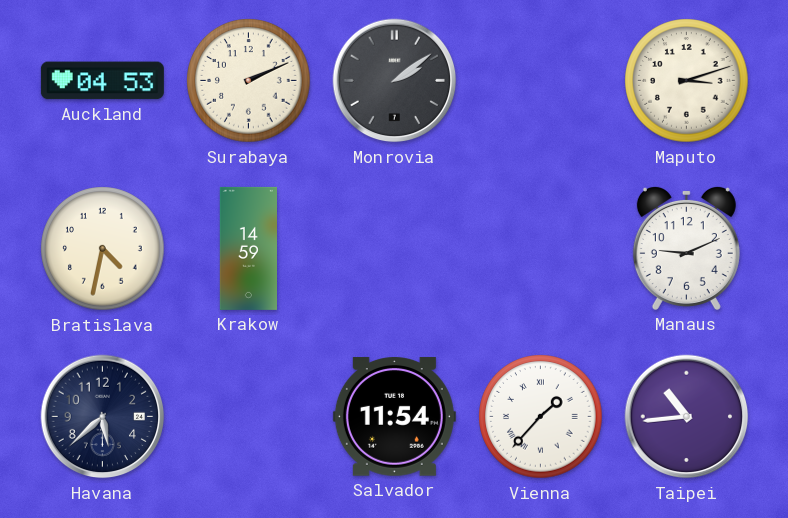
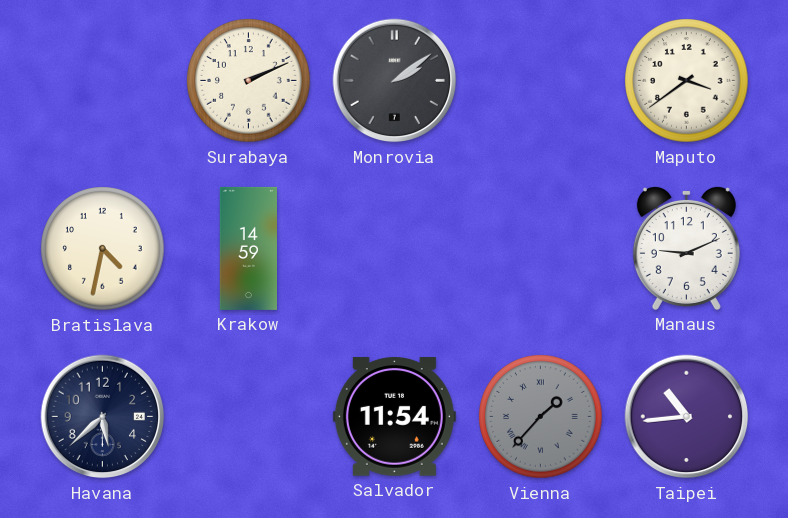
Auckland: 04:53 -> none (102, 81)
Maputo: 3:12 -> 3:39 (687, 81)
Vienna dial: white -> grey (541, 417)
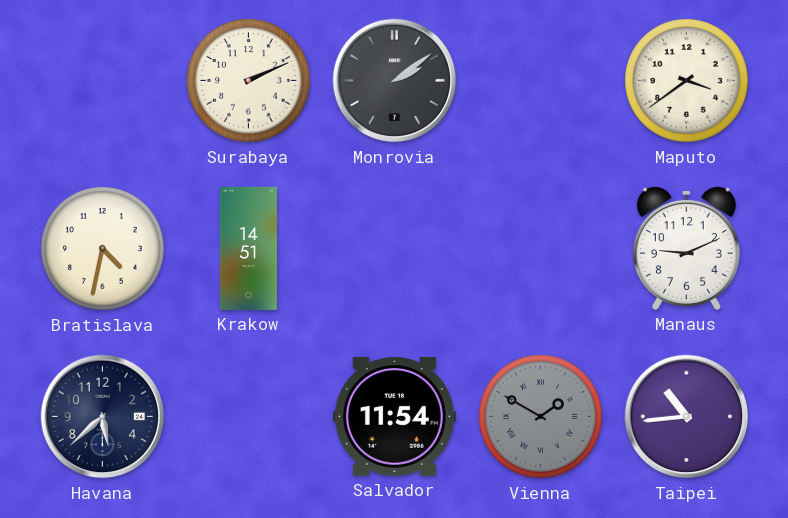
Krakow: 14:59 -> 14:51 (248, 248)
Vienna: 1:37 -> 1:50 (541, 417)
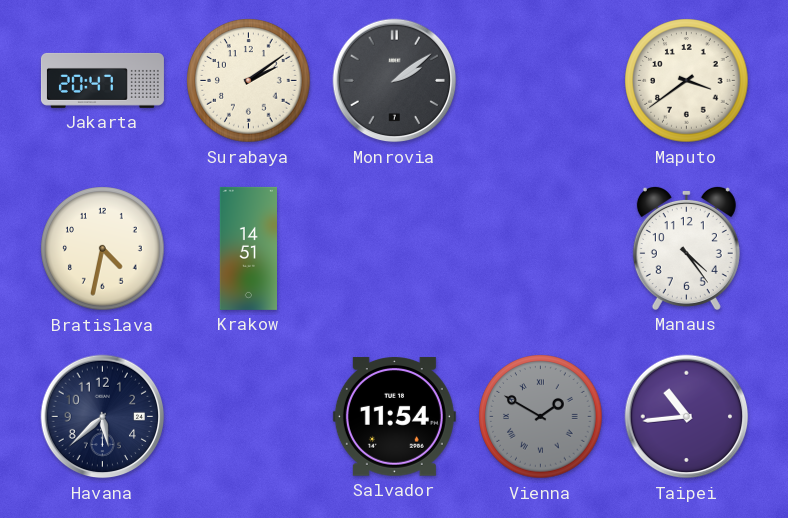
Jakarta: none -> 20:47 (102, 80)
Surabaya: 2:11 -> 2:09 (249, 81)
Manaus: 9:11 -> 4:24 (686, 248)
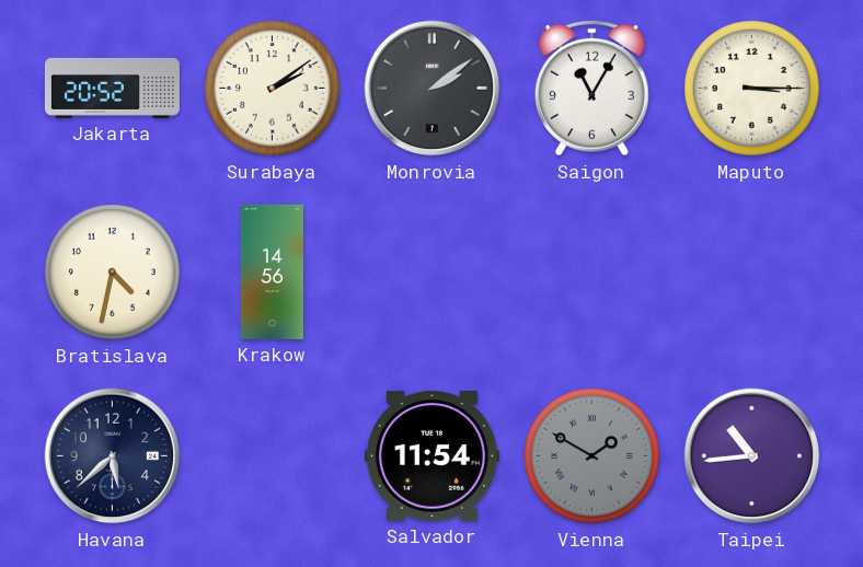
Jakarta: 20:47 -> 20:52 (112, 88)
Saigon: none -> 11:05 (591, 88)
Maputo: 3:39 -> 3:15 (752, 89)
Krakow: 14:51 -> 14:56 (272, 271)
Manaus: 4:24 -> none (686, 248)
